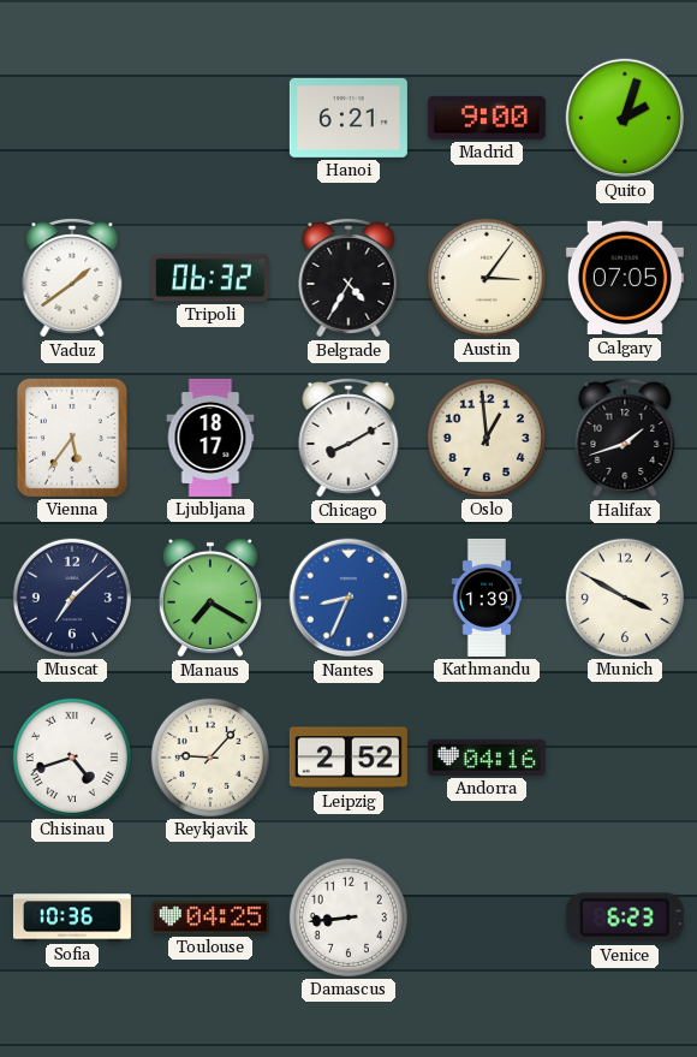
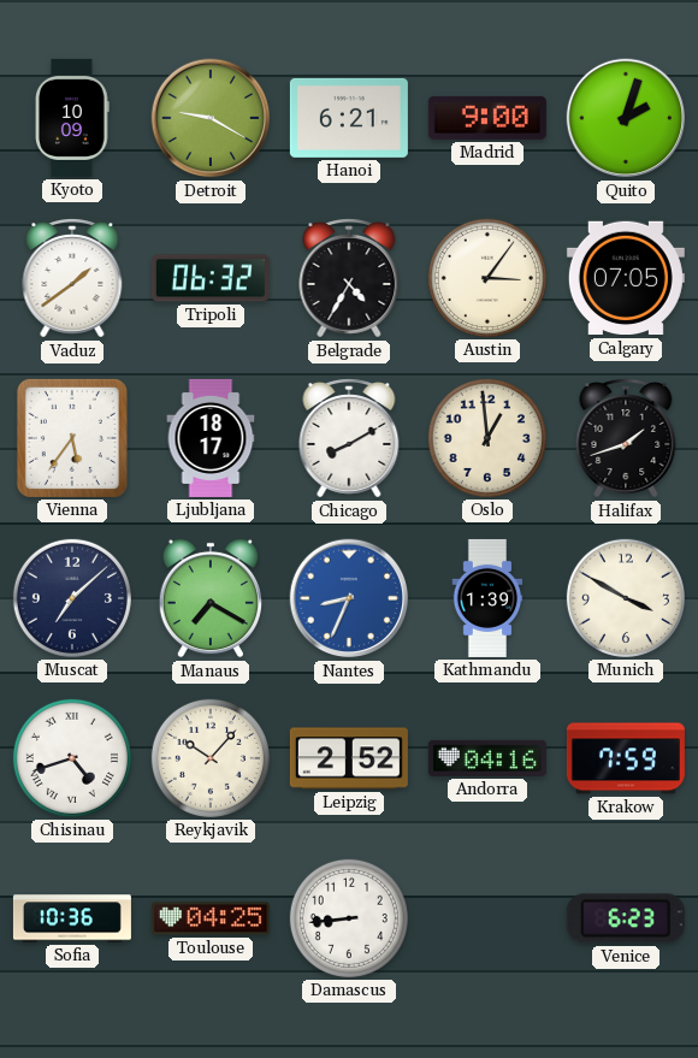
Kyoto: none -> 10:09 (72, 118)
Detroit: none -> 9:20 (211, 118)
Reykjavik: 9:07 -> 10:07 (211, 758)
Krakow: none -> 7:59 (626, 758)
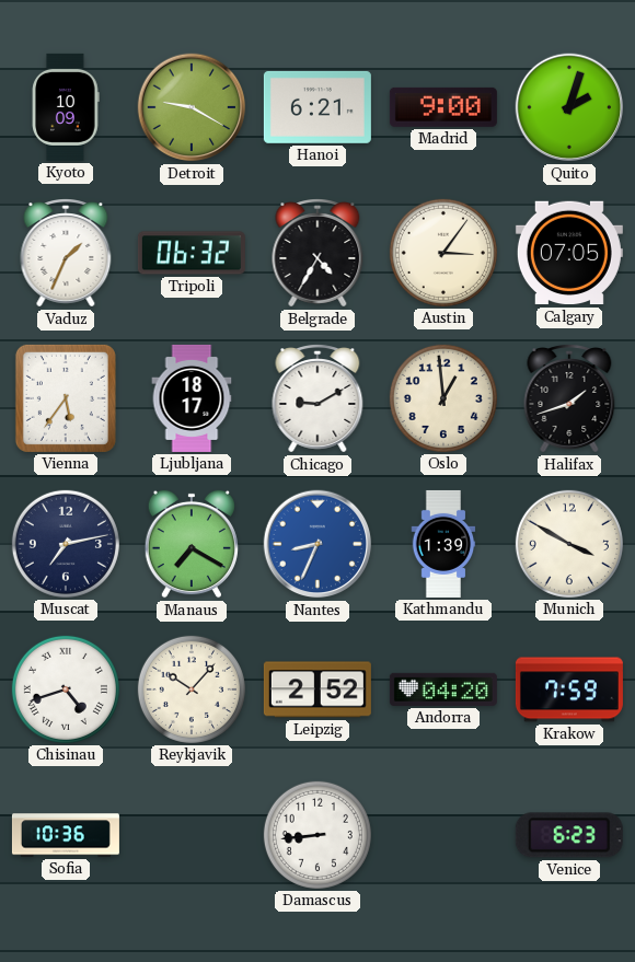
Vaduz: 1:39 -> 1:34 (66, 254)
Chicago: 8:10 -> 9:10 (317, 399)
Muscat: 7:08 -> 7:13 (66, 544)
Andorra: 04:16 -> 04:20 (443, 689)
Toulouse: 04:25 -> none (211, 918)
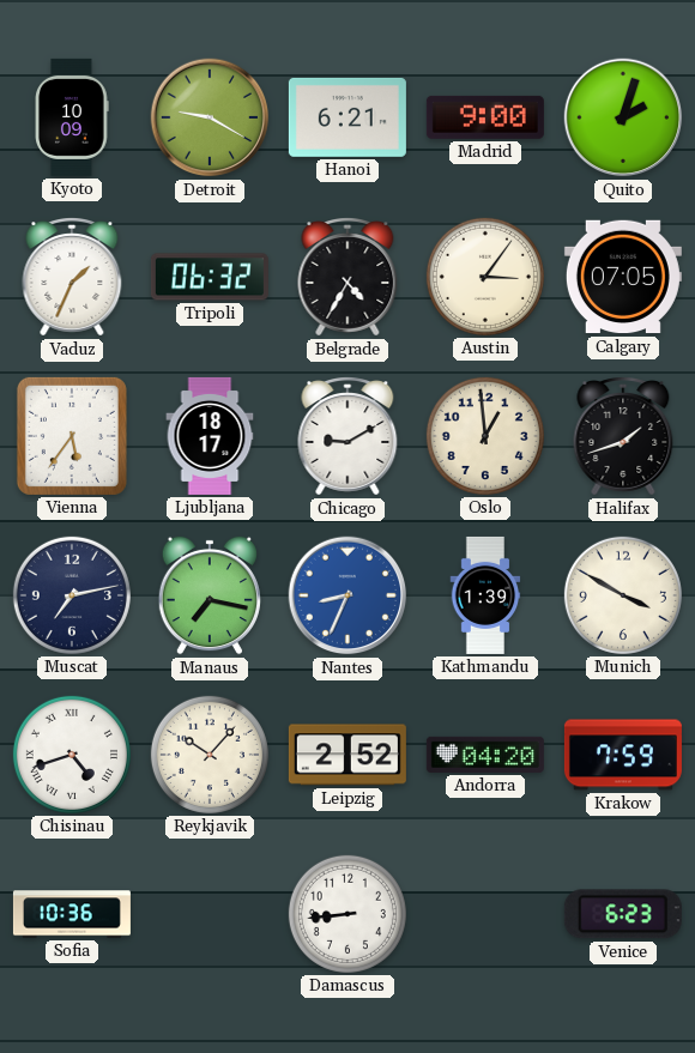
Manaus: 7:20 -> 7:17 (210, 595)
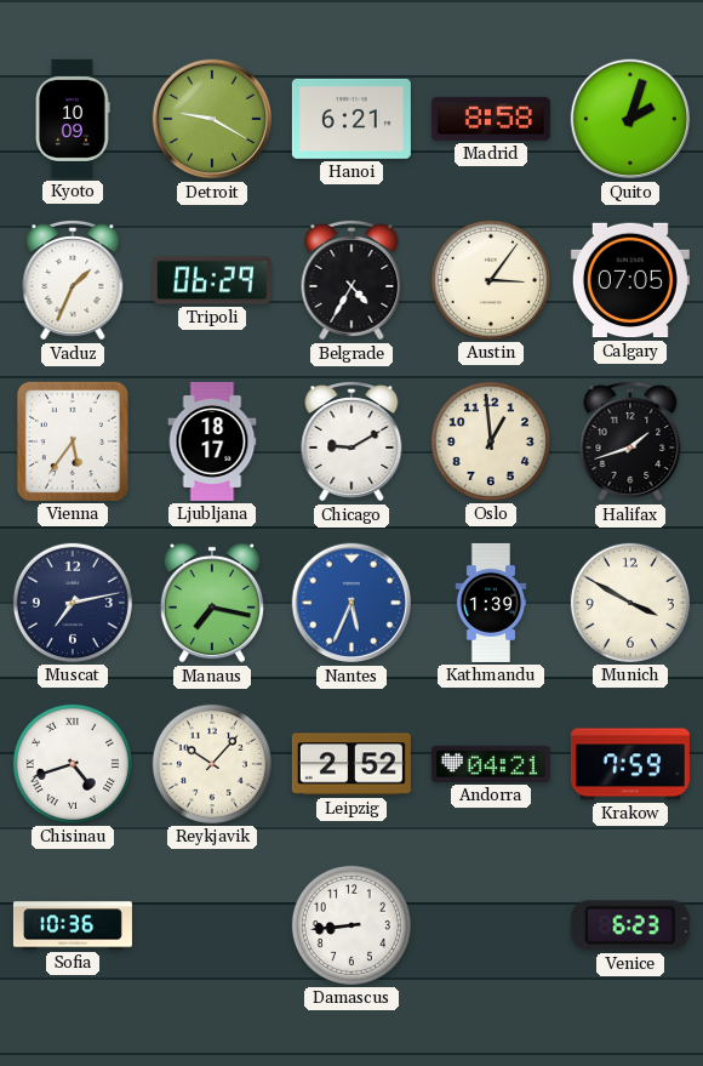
Madrid: 9:00 -> 8:58 (491, 119)
Tripoli: 06:32 -> 06:29 (212, 280)
Nantes: 8:34 -> 5:34 (351, 603)
Andorra: 04:20 -> 04:21 (491, 764)
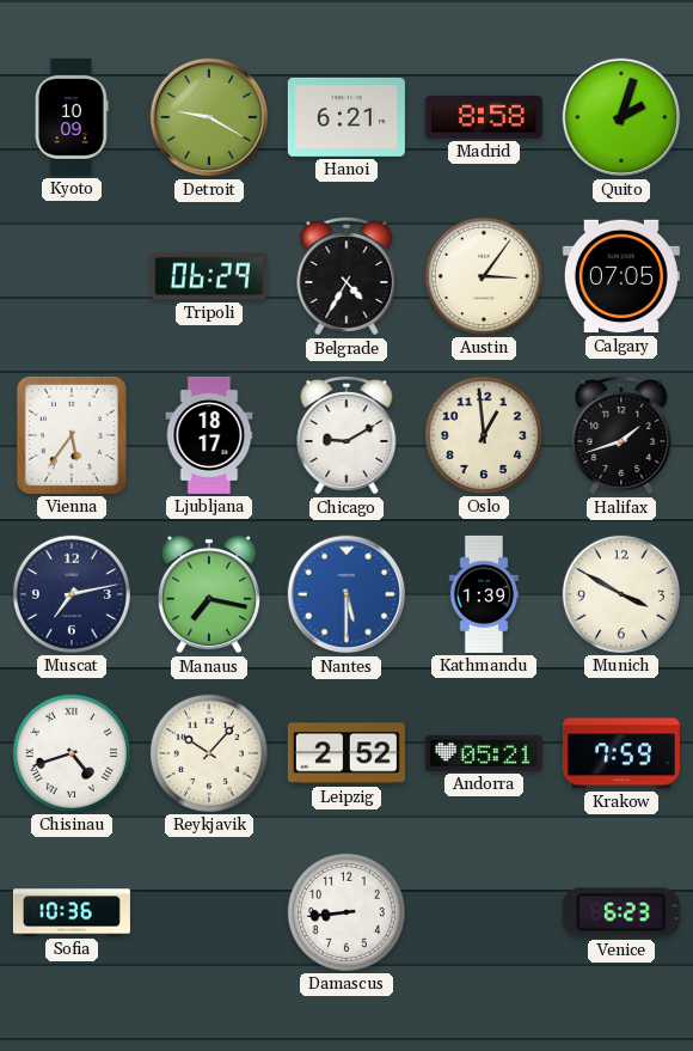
Vaduz: 1:34 -> none (73, 281)
Nantes: 5:34 -> 5:30 (346, 594)
Andorra: 04:21 -> 05:21 (484, 753)
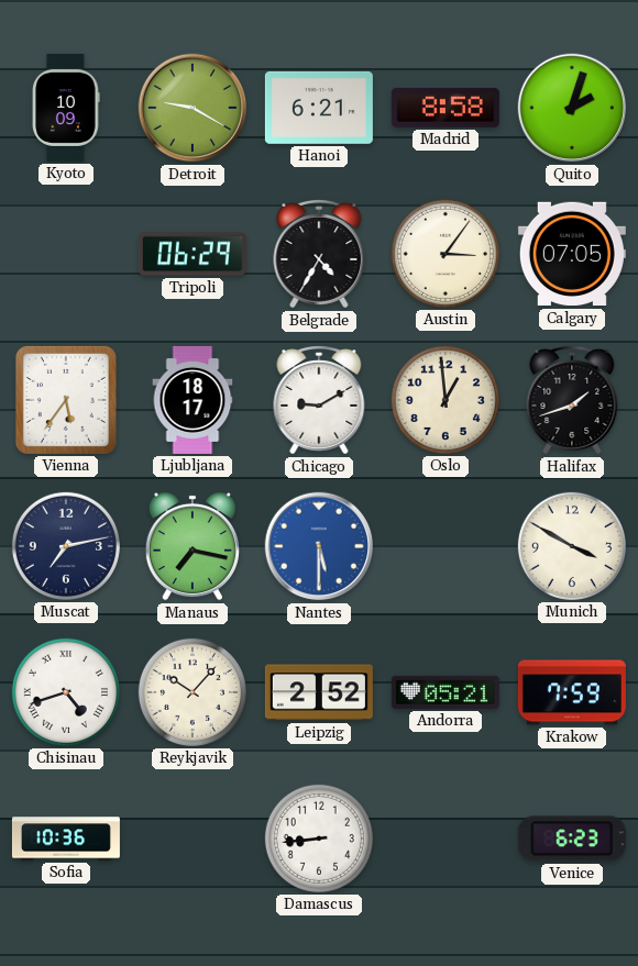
Kathmandu: 1:39 -> none (484, 594)
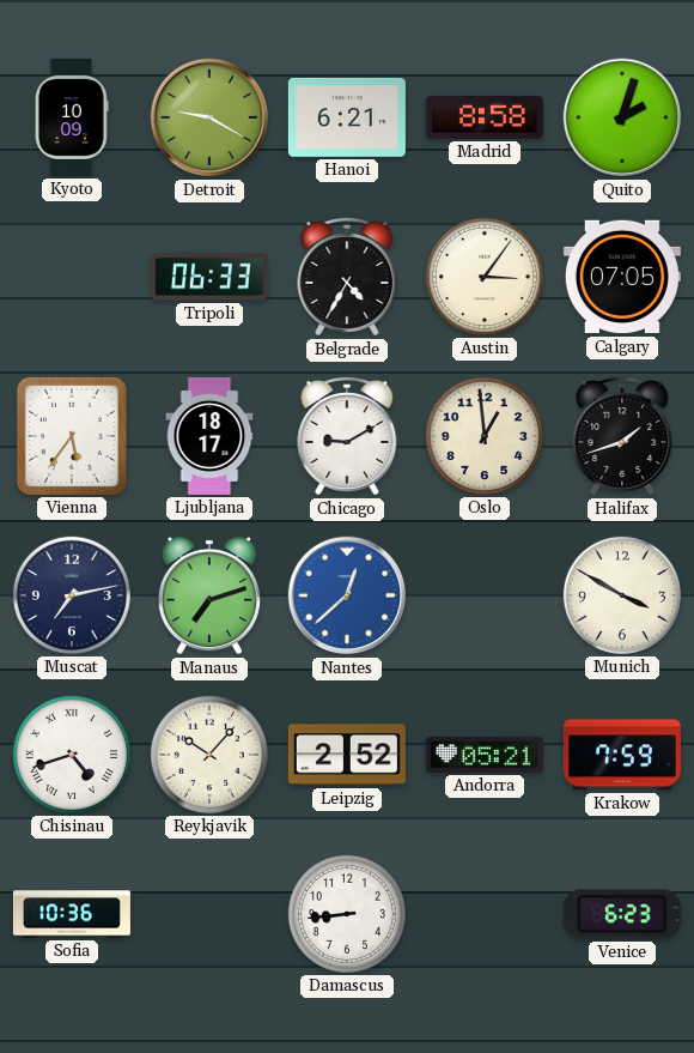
Tripoli: 06:29 -> 06:33 (209, 277)
Manaus: 7:17 -> 7:12 (209, 595)
Nantes: 5:30 -> 12:38 (347, 595)
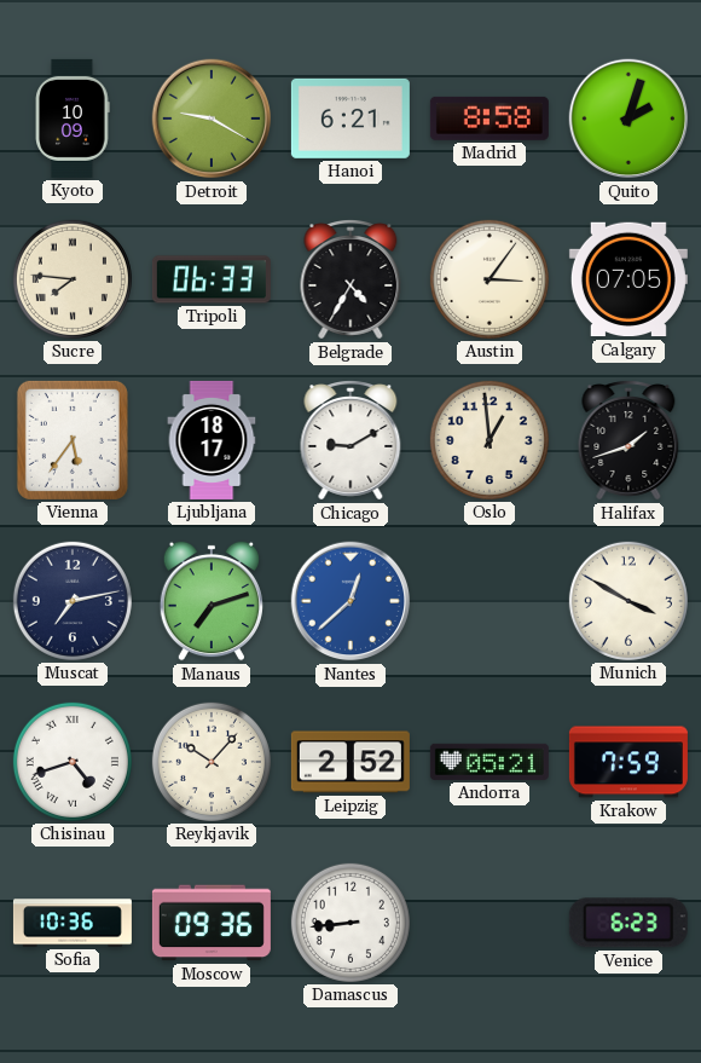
Sucre: none -> 7:46 (73, 279)
Moscow: none -> 09:36 (212, 923)
